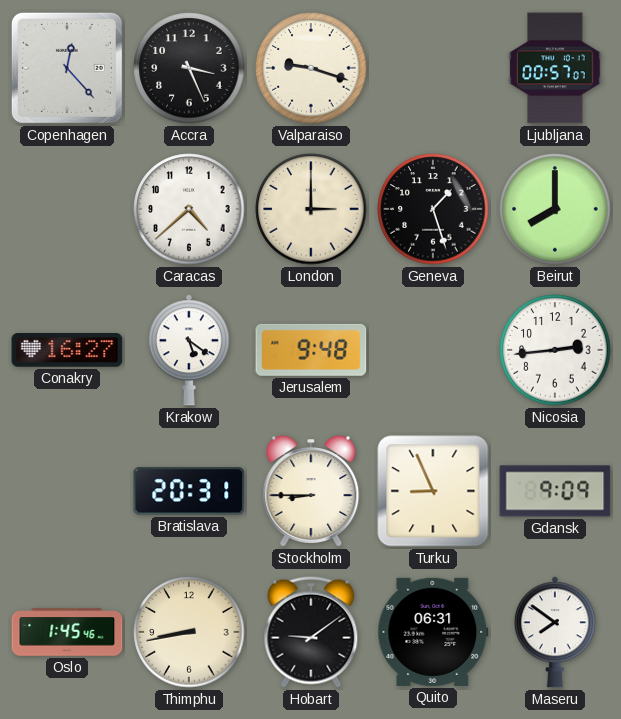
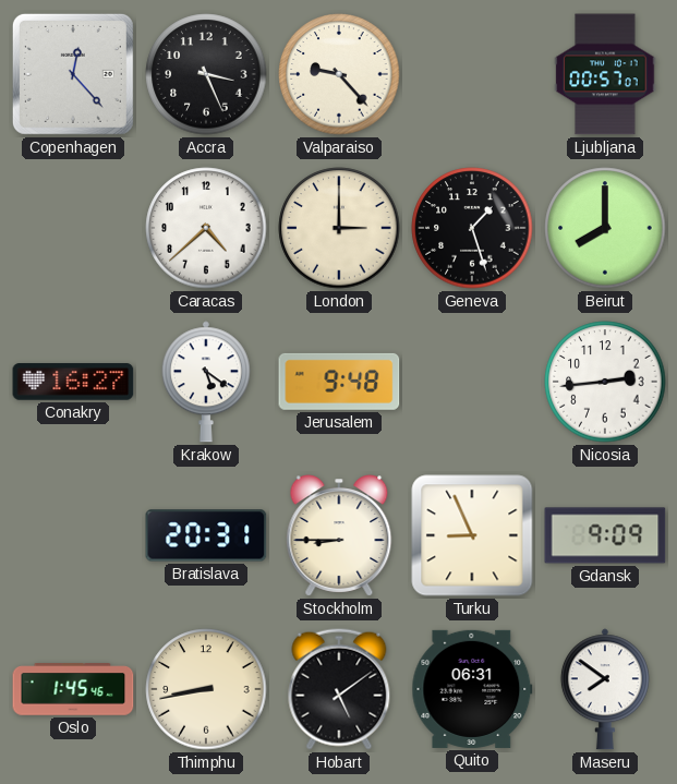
Valparaiso: 9:18 -> 9:23 (339, 74)
Hobart: 9:09 -> 5:09 (339, 689)
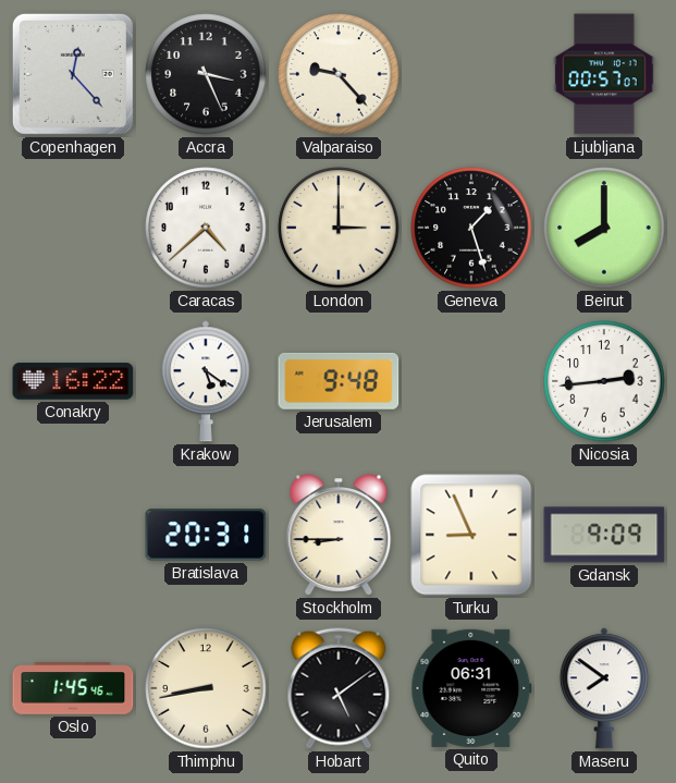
Conakry: 16:27 -> 16:22 (73, 381)
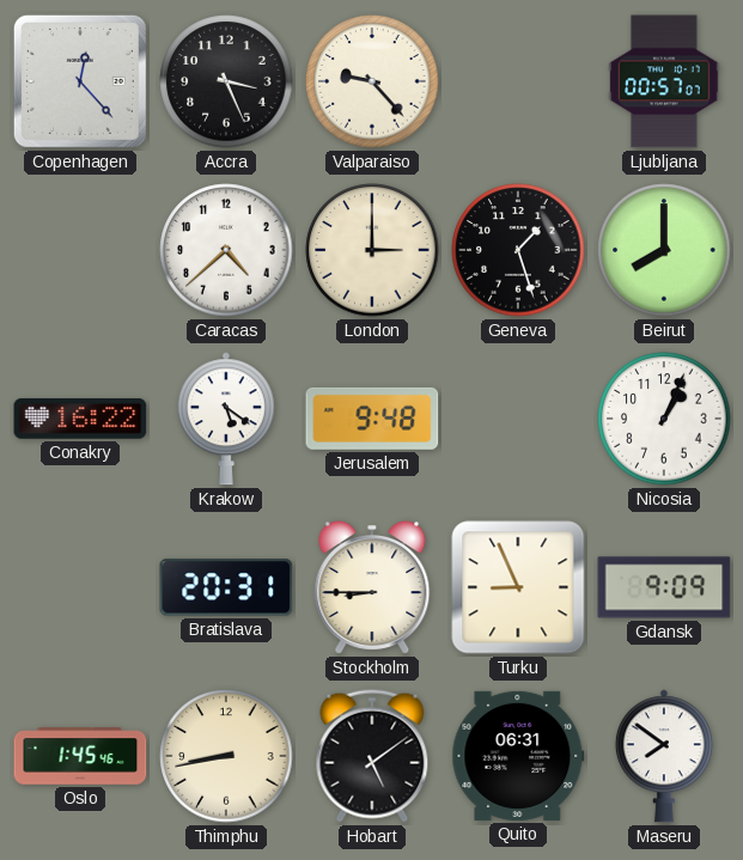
Nicosia: 2:44 -> 1:04 (664, 419)
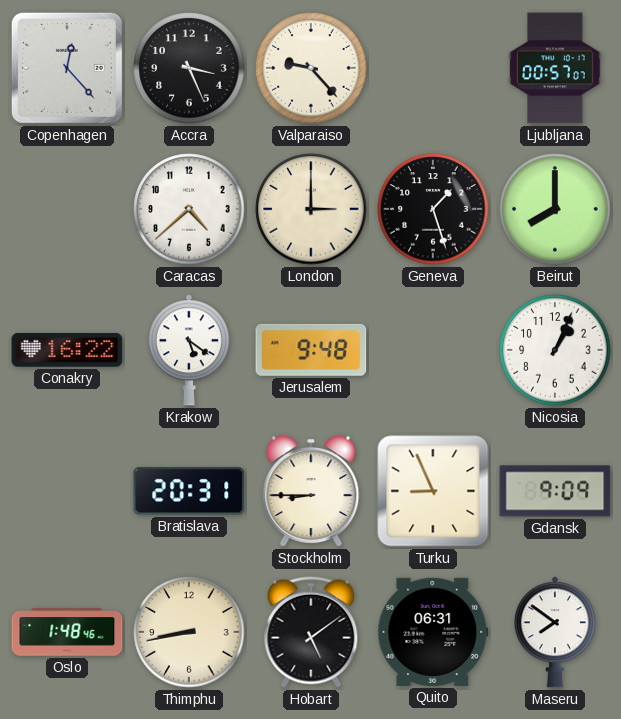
Oslo: 1:45 -> 1:48 (67, 632)
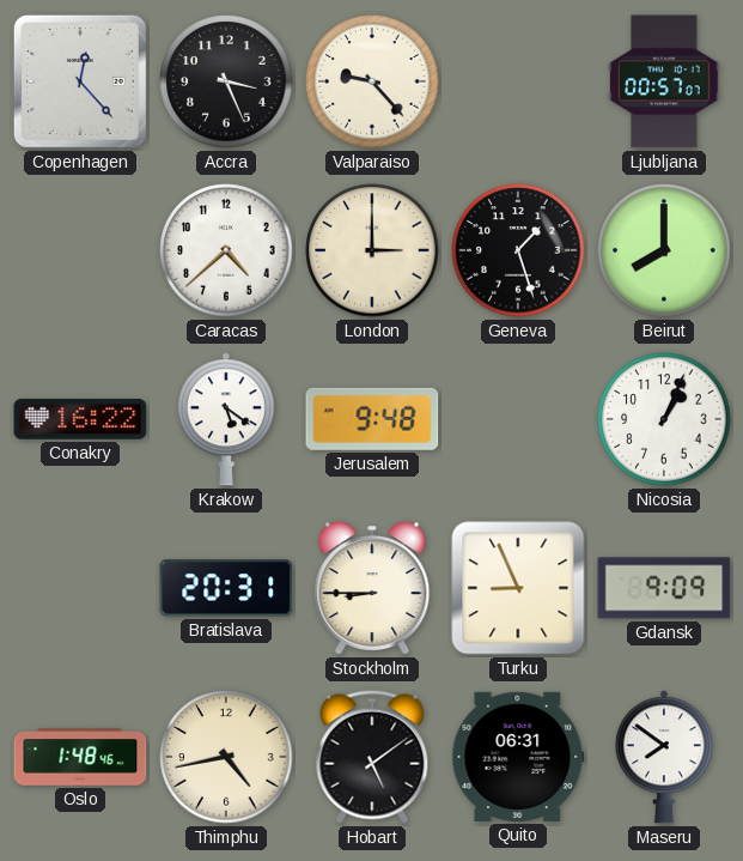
Thimphu: 8:43 -> 4:43 (226, 757)
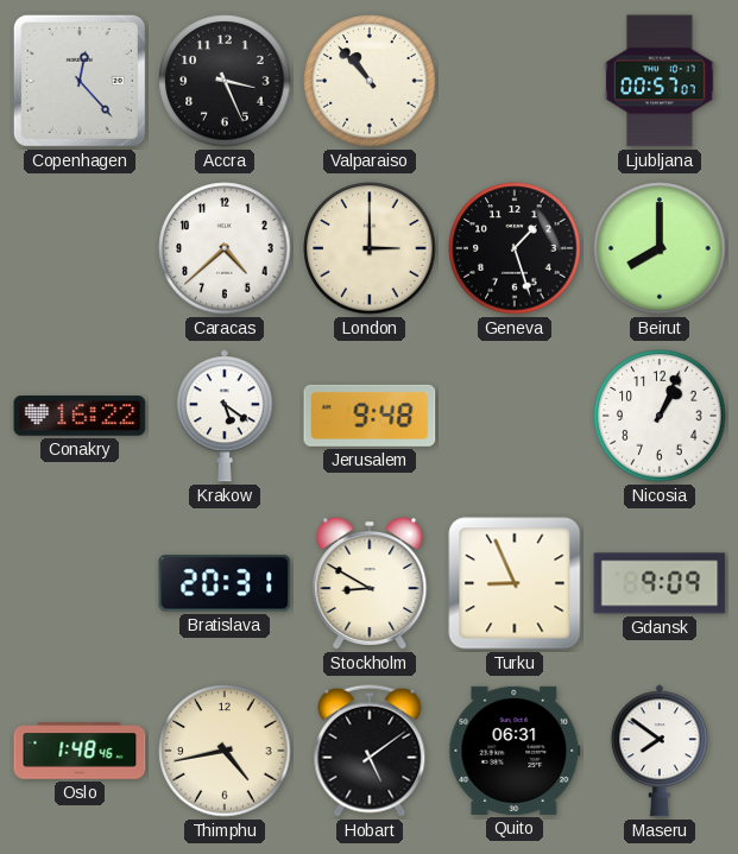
Valparaiso: 9:23 -> 10:53 (370, 81)
Stockholm: 8:45 -> 8:50 (370, 583)
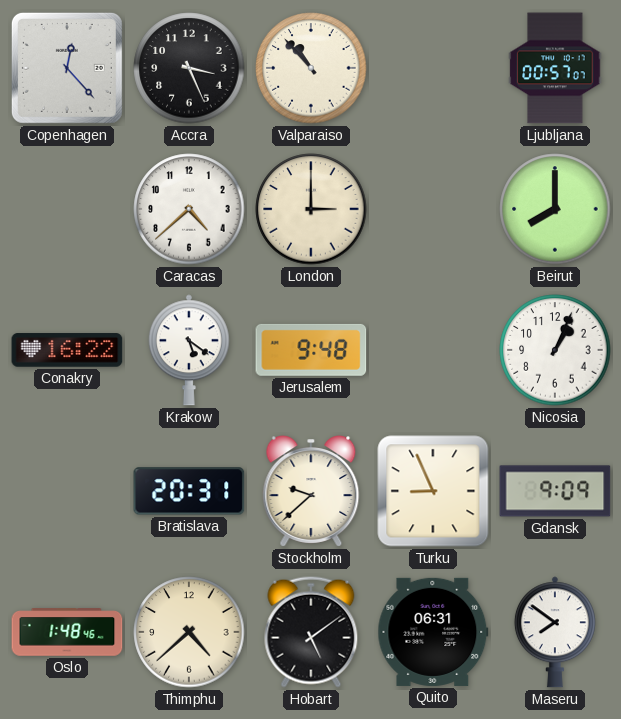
Geneva: 1:27 -> none (515, 248)
Stockholm: 8:50 -> 9:38 (311, 491)
Thimphu: 4:43 -> 4:38 (189, 632)
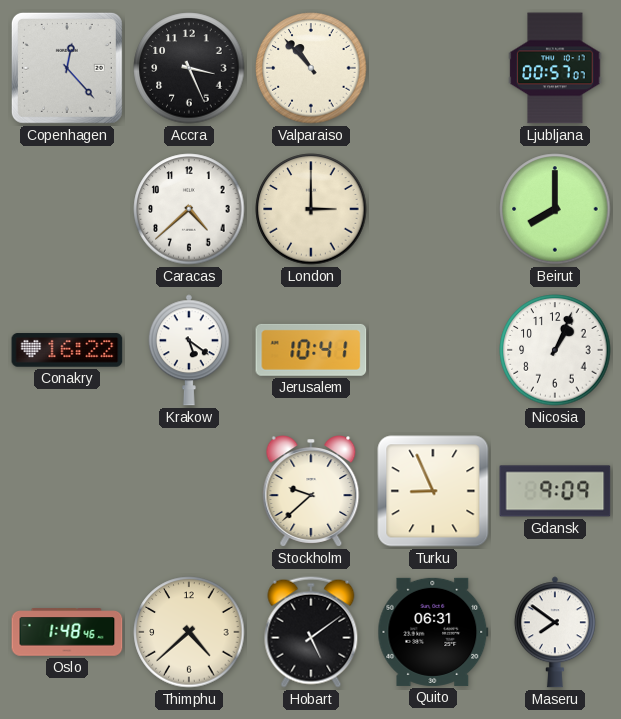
Jerusalem: 9:48 -> 10:41 (311, 350)
Bratislava: 20:31 -> none (189, 491)
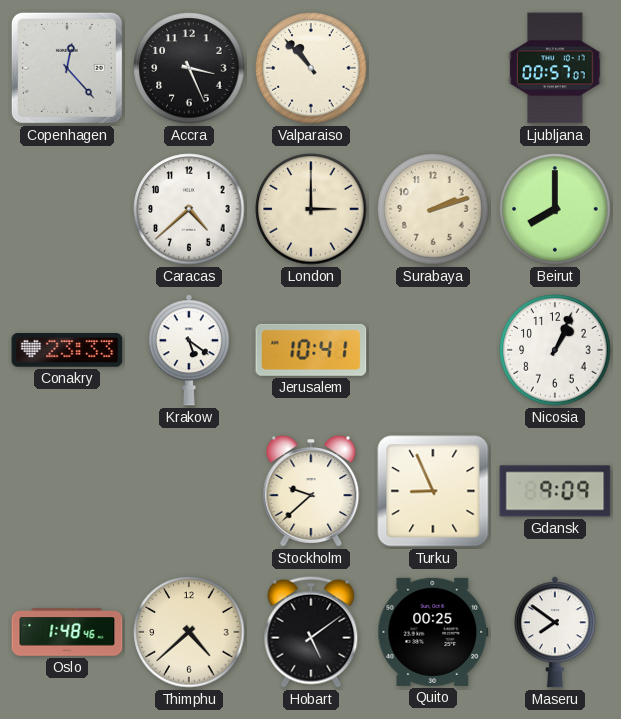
Surabaya: none -> 2:12 (433, 209)
Conakry: 16:22 -> 23:33 (67, 350)
Quito: 06:31 -> 00:25 (433, 632)
